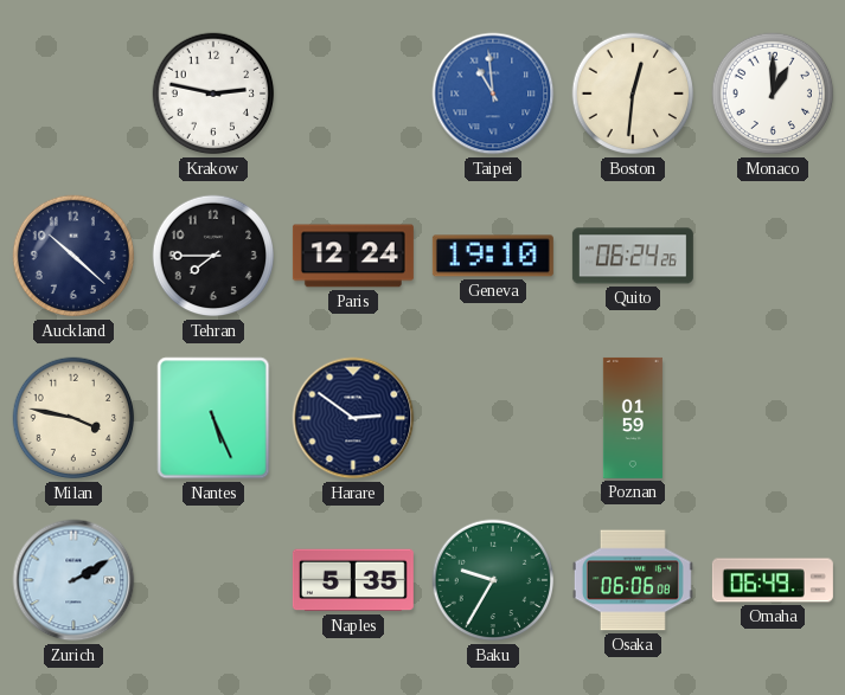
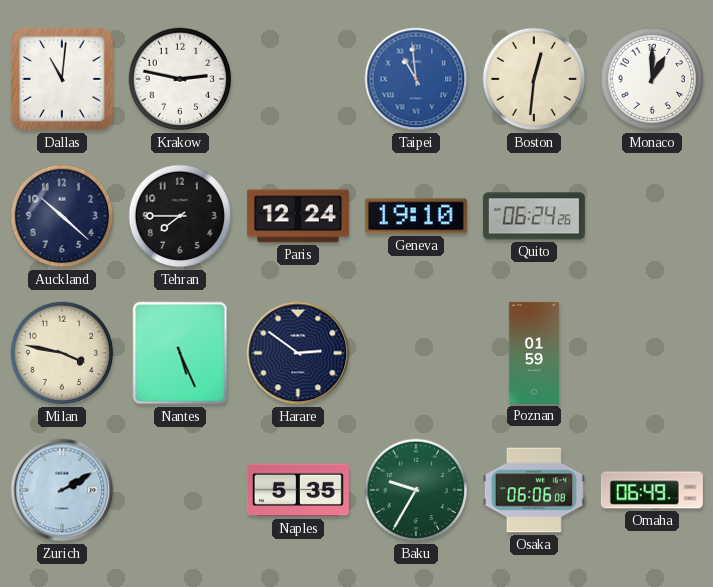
Dallas: none -> 11:01 (62, 79)
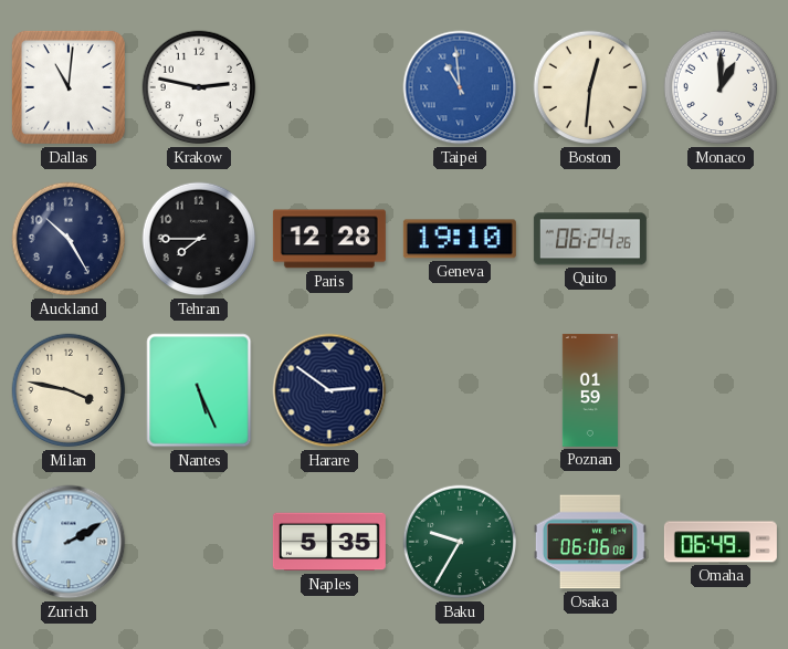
Auckland: 10:22 -> 10:25 (69, 239)
Paris: 12:24 -> 12:28 (329, 239)
